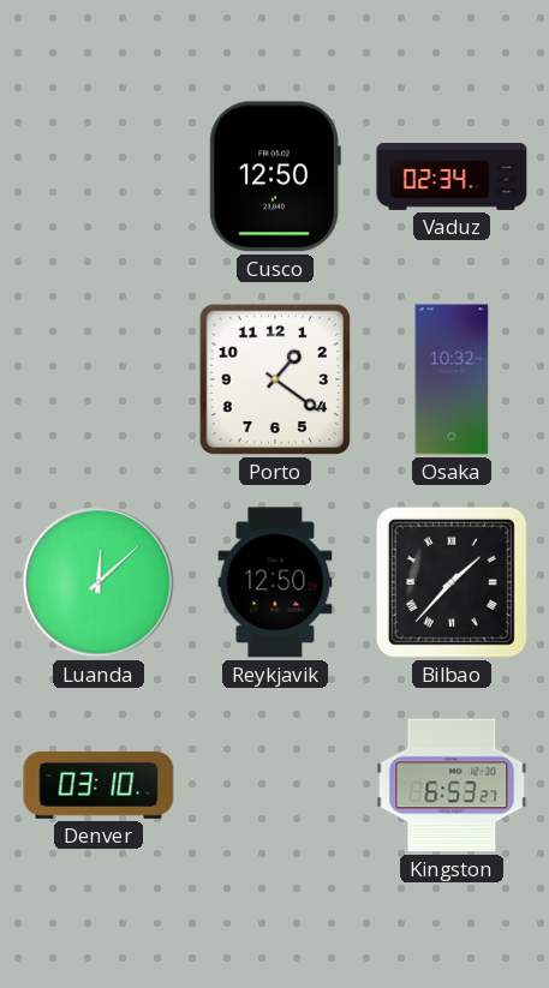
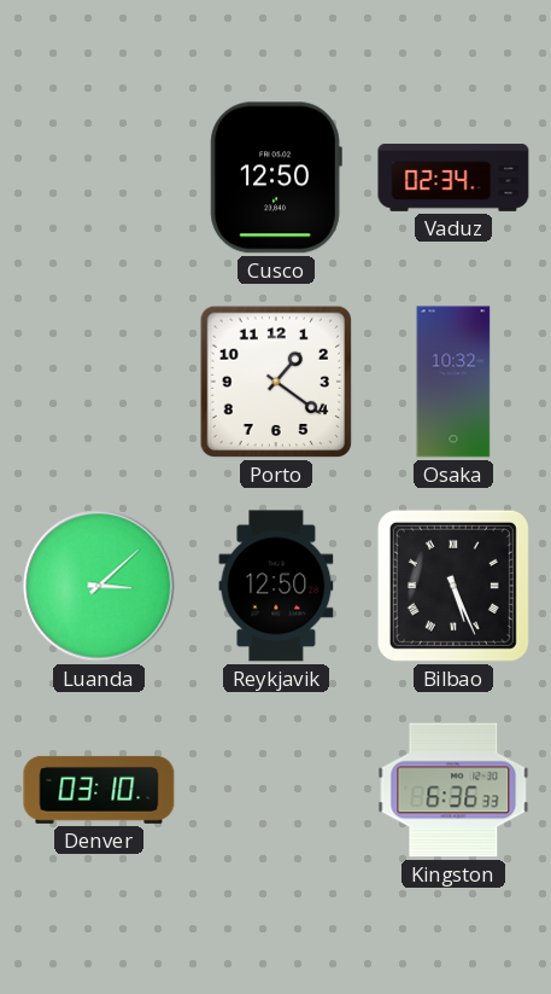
Luanda: 12:08 -> 3:08 (99, 586)
Bilbao: 1:37 -> 5:26 (453, 586)
Kingston: 6:53 -> 6:36 (453, 790)
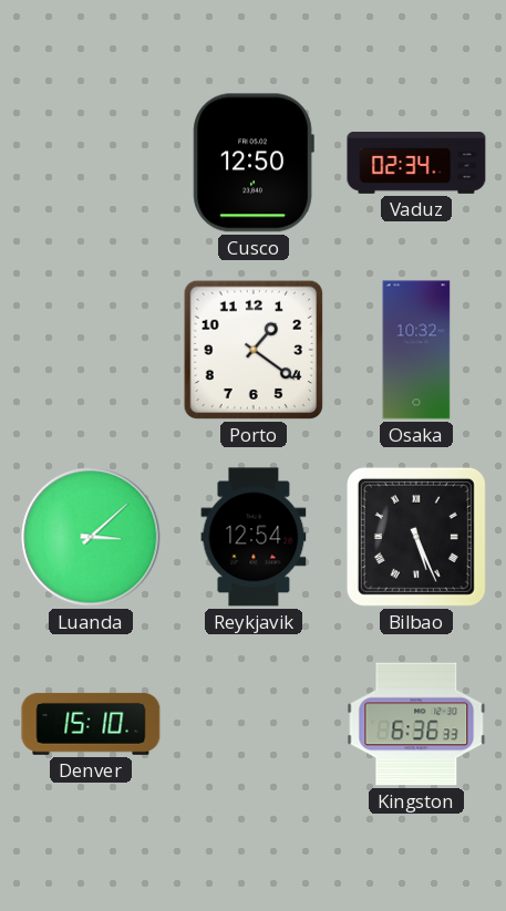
Reykjavik: 12:50 -> 12:54 (254, 537)
Denver: 03:10 -> 15:10 (91, 724)
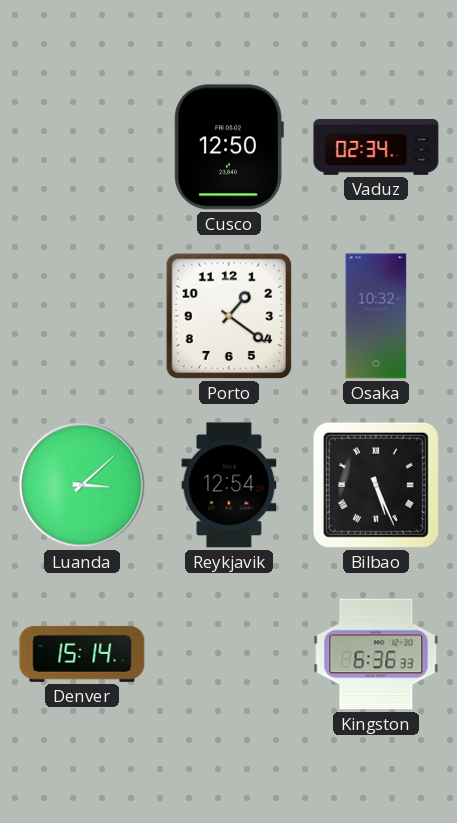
Denver: 15:10 -> 15:14 (82, 654)
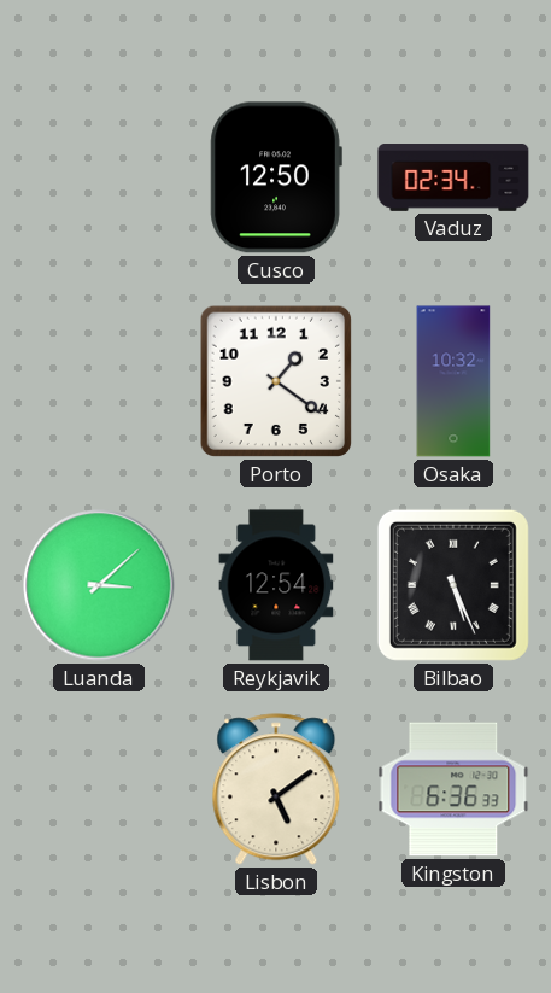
Denver: 15:14 -> none (82, 654)
Lisbon: none -> 5:09 (276, 790)
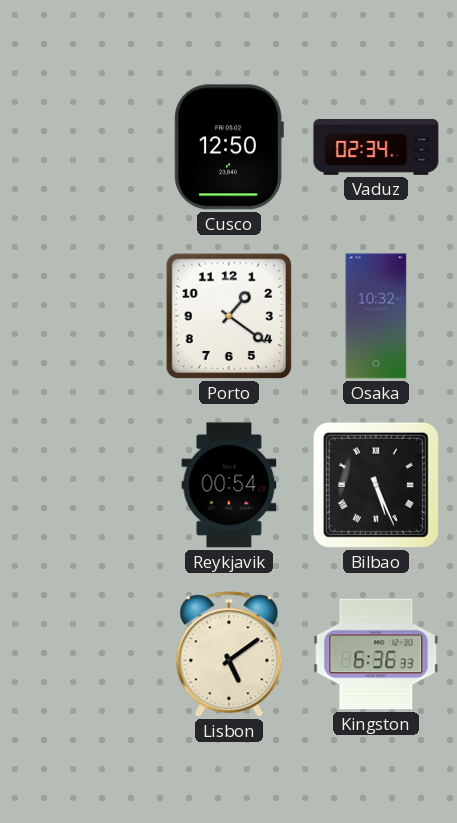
Luanda: 3:08 -> none (99, 585)
Reykjavik: 12:54 -> 00:54 (229, 485)
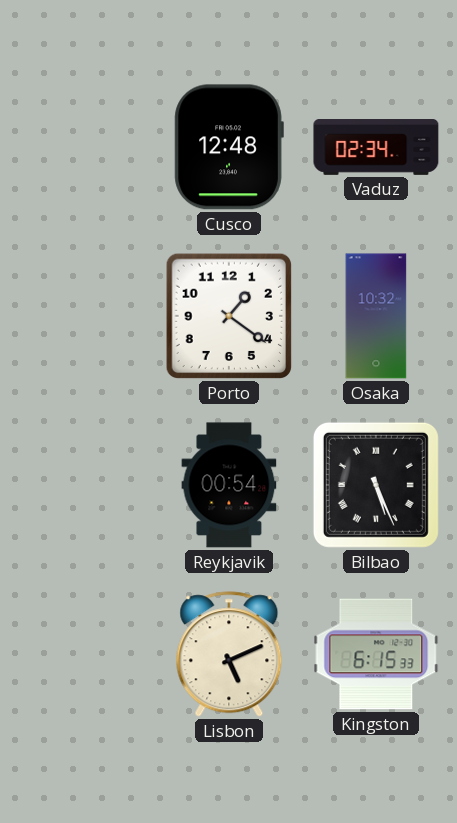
Cusco: 12:50 -> 12:48 (229, 147)
Lisbon: 5:09 -> 5:11 (229, 655)
Kingston: 6:36 -> 6:15 (376, 654)
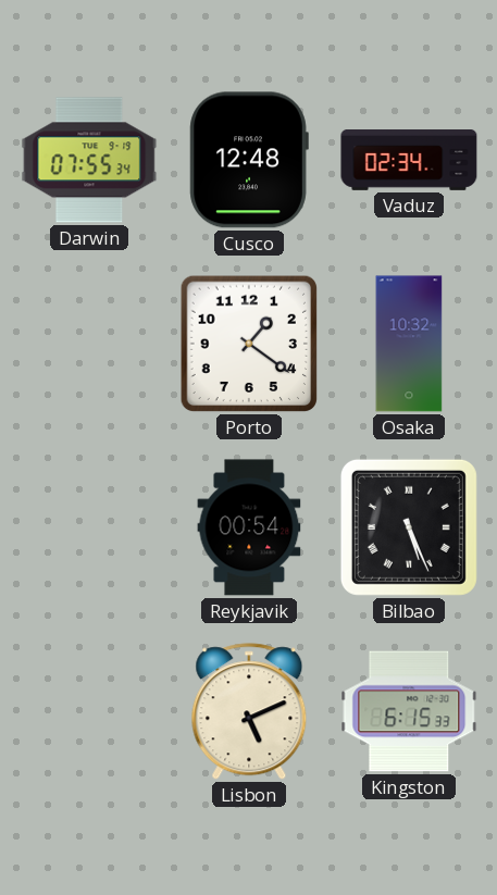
Darwin: none -> 07:55 (89, 160)
